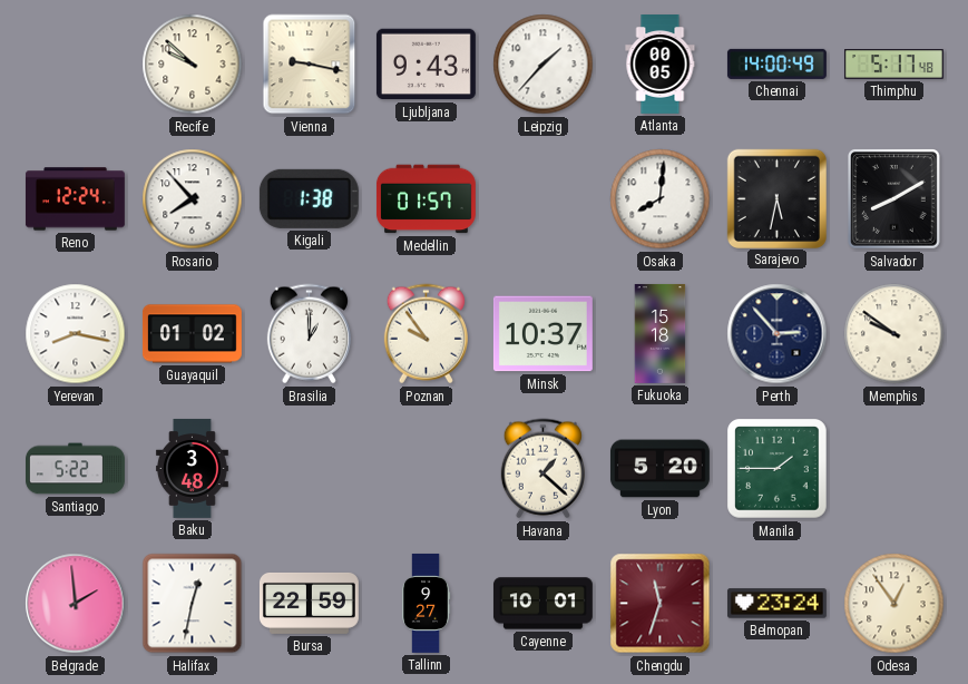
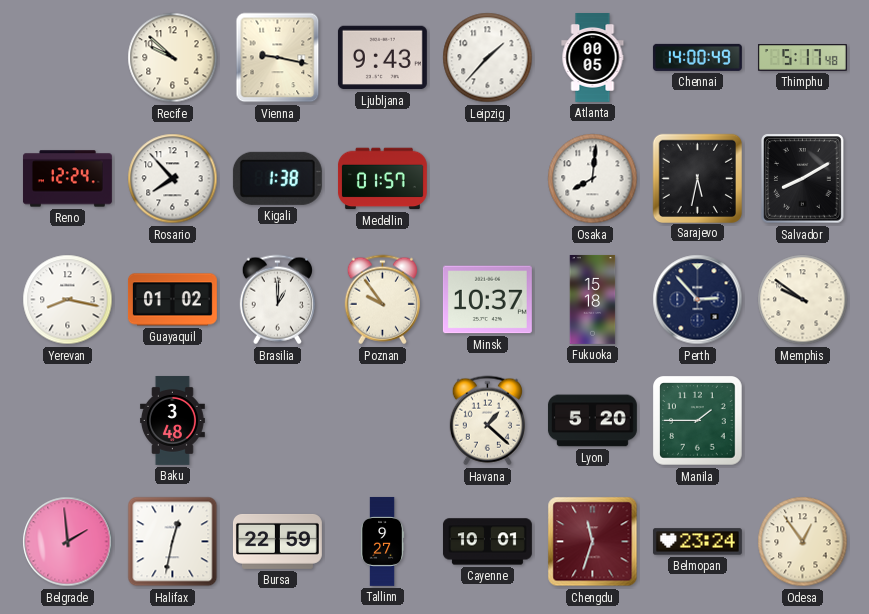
Santiago: 5:22 -> none (76, 469)
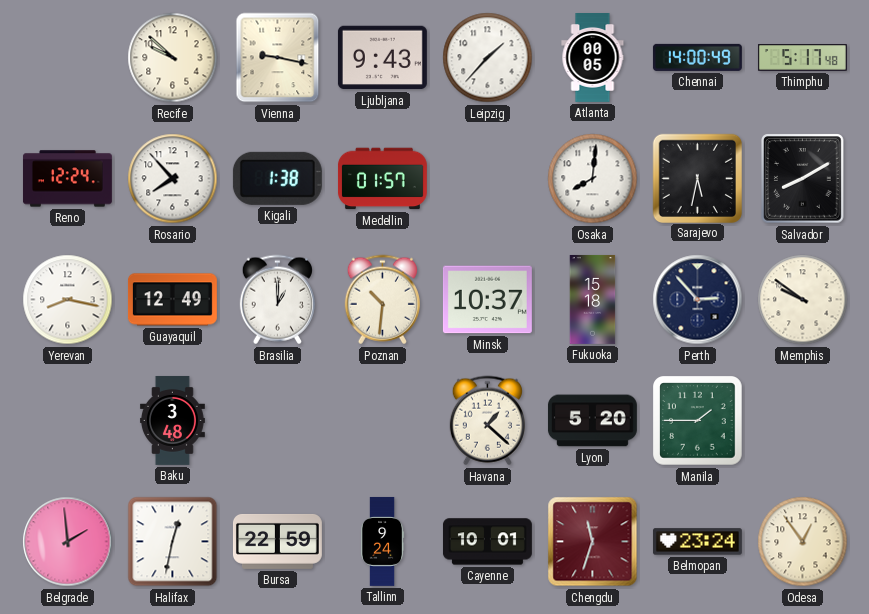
Guayaquil: 01:02 -> 12:49 (172, 300)
Poznan: 9:54 -> 10:31 (382, 300)
Tallinn: 9:27 -> 9:24 (382, 541)
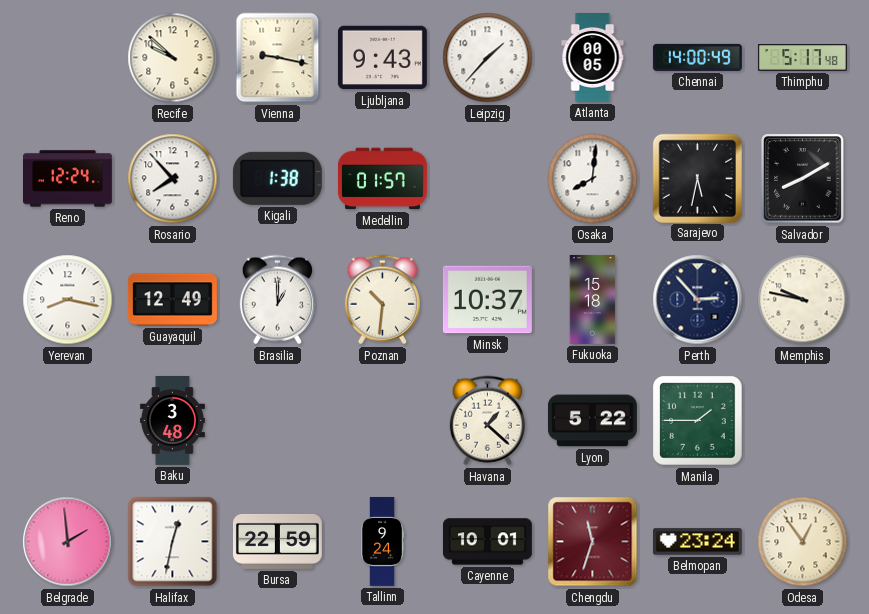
Memphis: 9:51 -> 9:47 (803, 300)
Lyon: 5:20 -> 5:22 (592, 421)
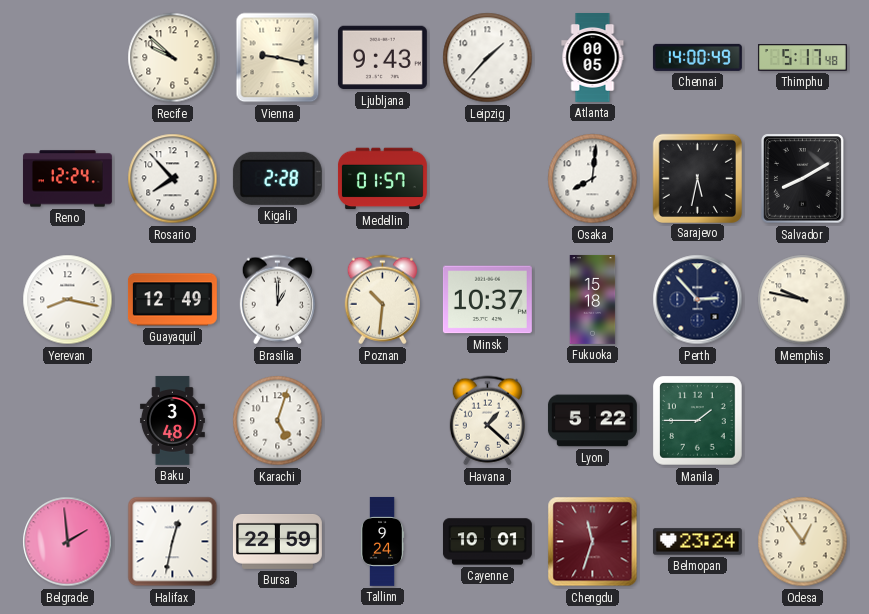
Kigali: 1:38 -> 2:28 (277, 178)
Karachi: none -> 5:03 (278, 421)
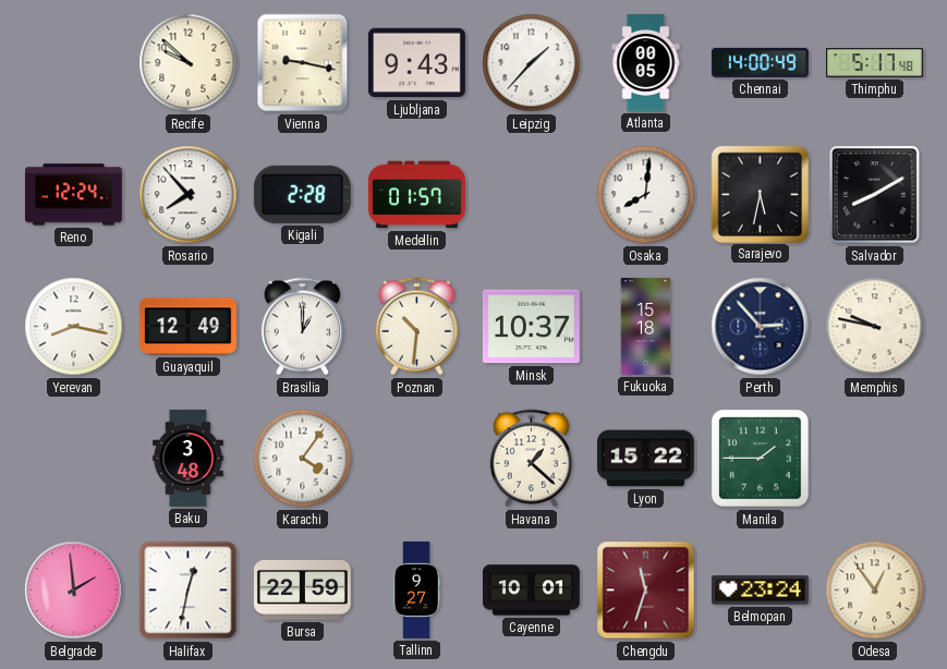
Karachi: 5:03 -> 4:06 (303, 459)
Lyon: 5:22 -> 15:22 (645, 459)
Tallinn: 9:24 -> 9:27 (416, 589)
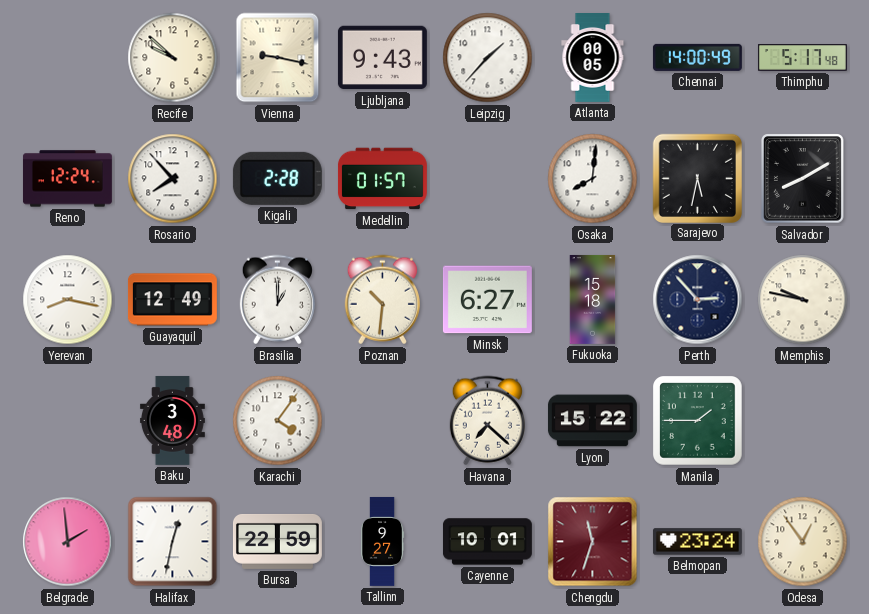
Minsk: 10:37 -> 6:27 (487, 300)
Havana: 1:22 -> 7:22 (487, 421)
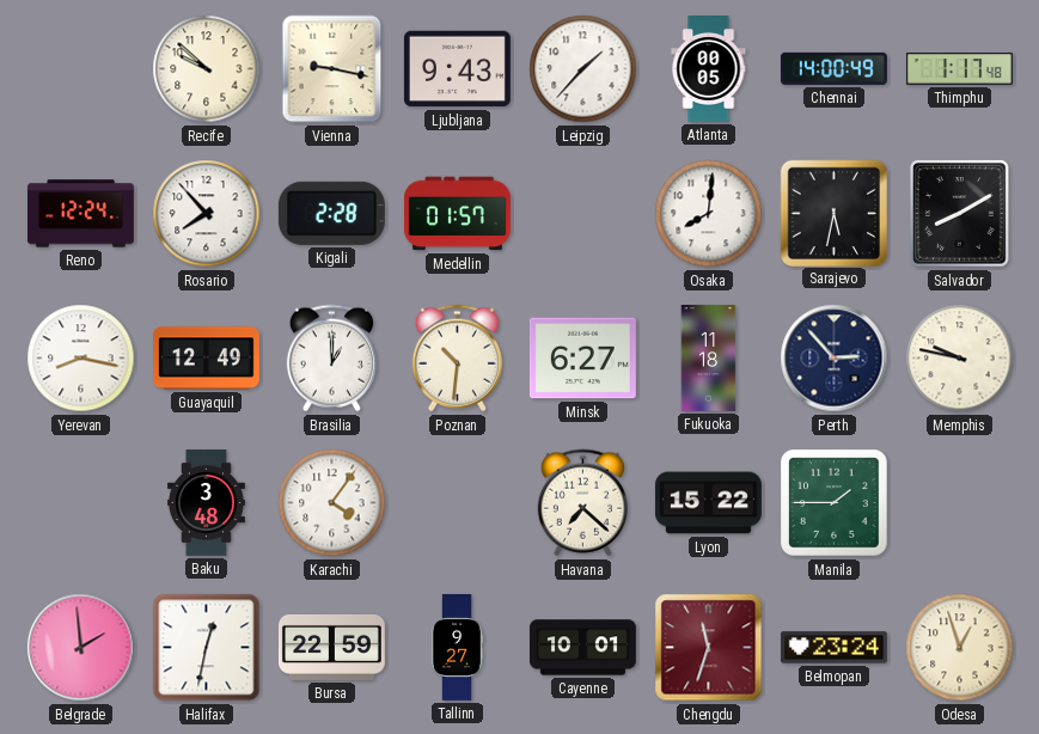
Thimphu: 5:17 -> 1:17 (959, 69)
Fukuoka: 15:18 -> 11:18 (709, 357)
Odesa: 12:54 -> 12:57 (960, 648)
